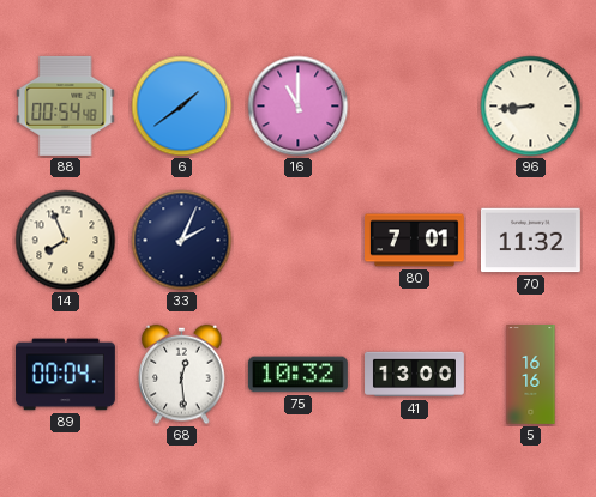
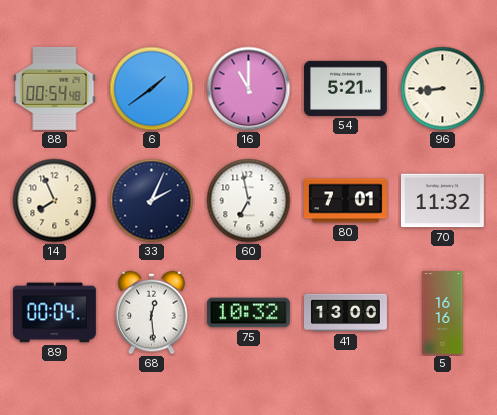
54: none -> 5:21 (345, 88)
60: none -> 6:58 (249, 201)
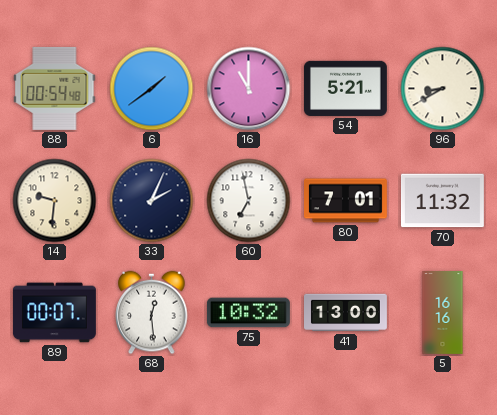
96: 8:44 -> 8:40 (443, 89)
14: 7:56 -> 9:31 (55, 201)
89: 00:04 -> 00:07 (54, 313)
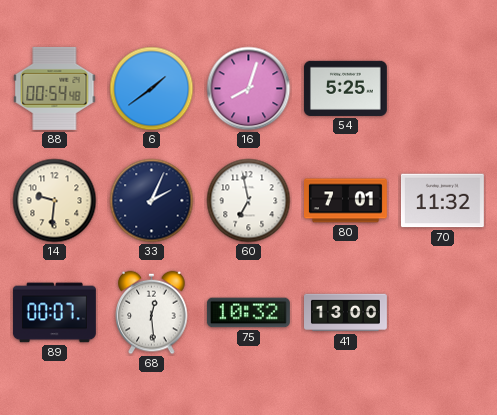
16: 11:00 -> 8:03 (249, 89)
54: 5:21 -> 5:25 (345, 88)
96: 8:40 -> none (443, 89)
5: 16:16 -> none (443, 313)
